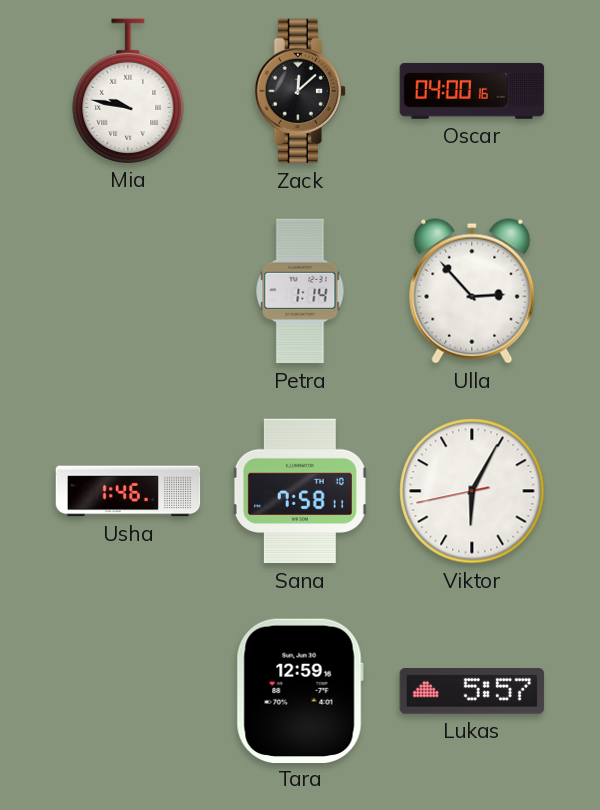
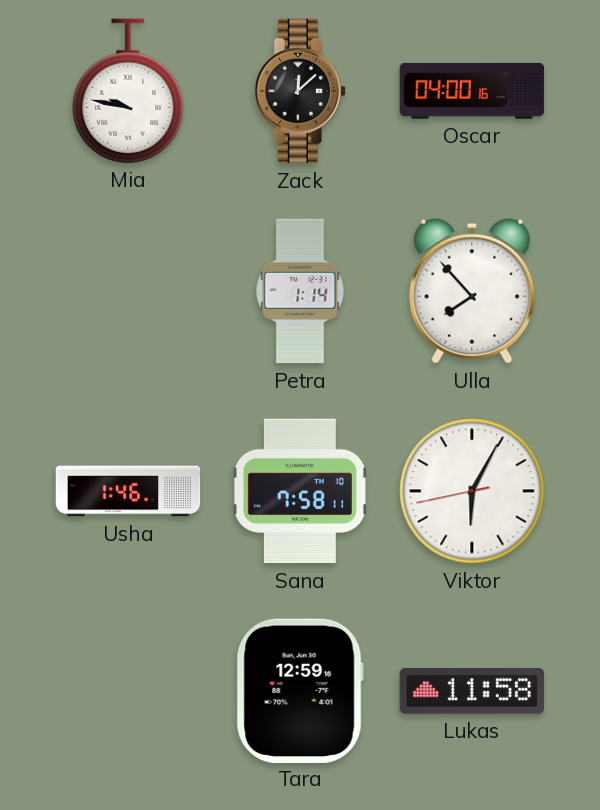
Ulla: 2:53 -> 7:53 (472, 291)
Lukas: 5:57 -> 11:58 (472, 692)
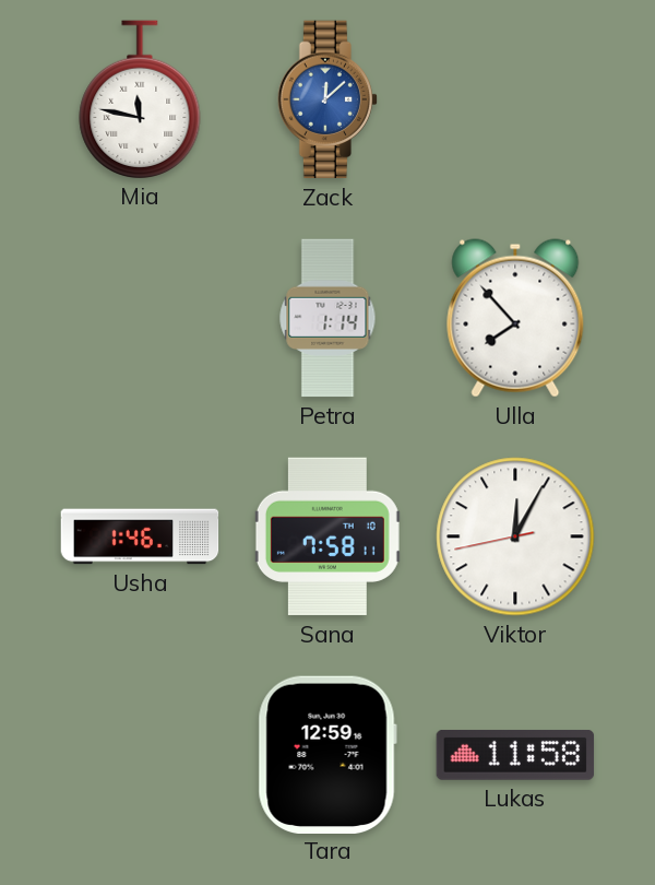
Mia: 9:47 -> 11:47 (140, 99)
Zack dial: black -> blue (326, 99)
Oscar: 04:00 -> none (472, 91)
Viktor: 6:04 -> 12:04 (515, 536)
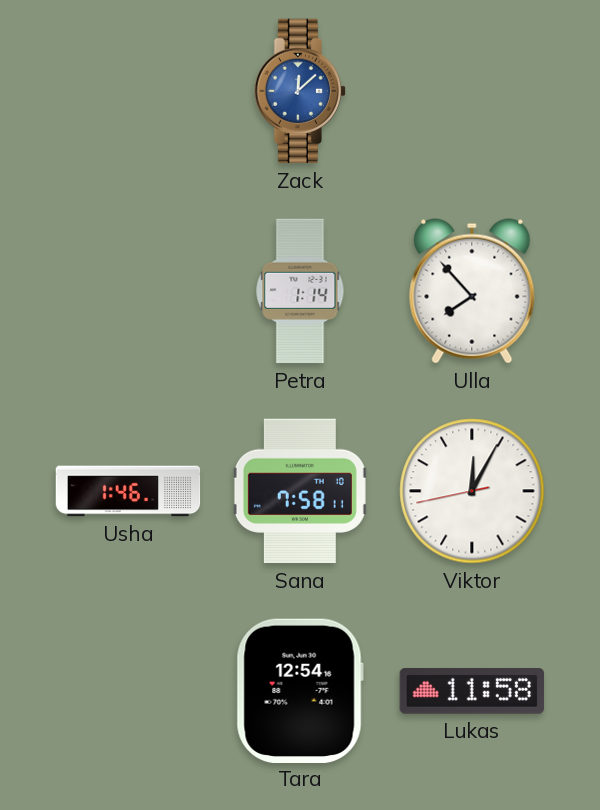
Mia: 11:47 -> none (140, 99)
Tara: 12:59 -> 12:54 (300, 690)
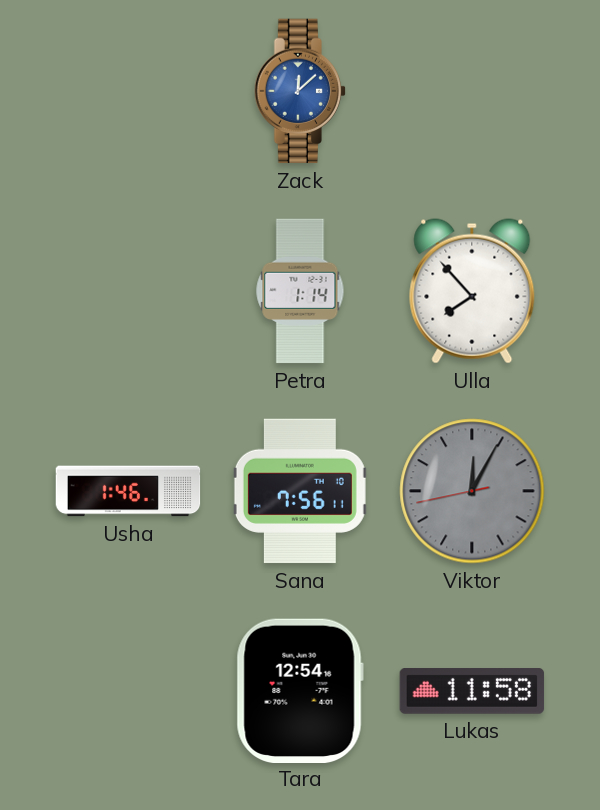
Sana: 7:58 -> 7:56 (300, 491)
Viktor dial: white -> grey (472, 491)
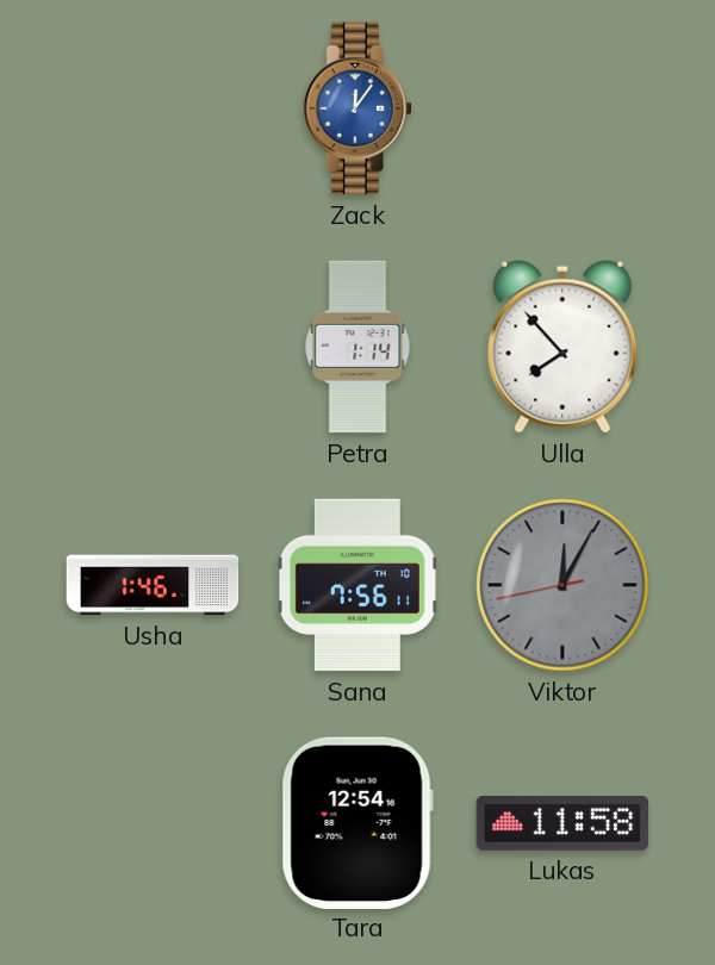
Zack: 12:08 -> 12:06 (356, 108)
